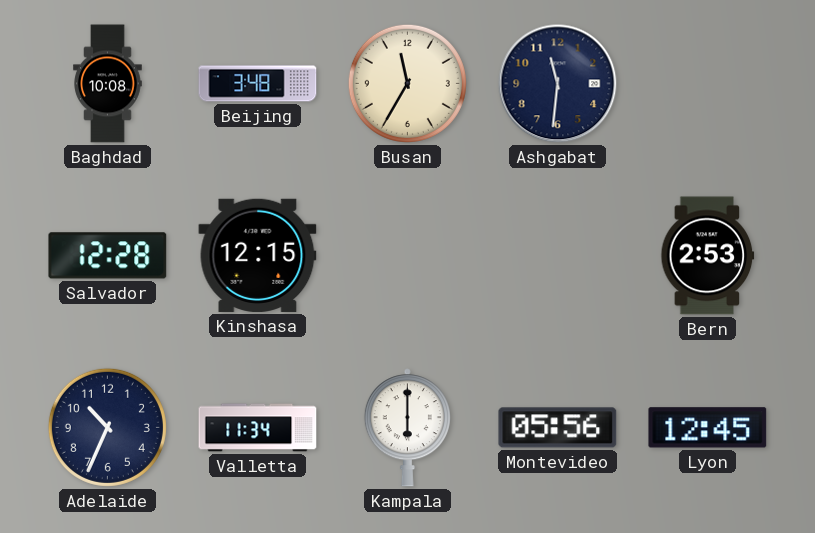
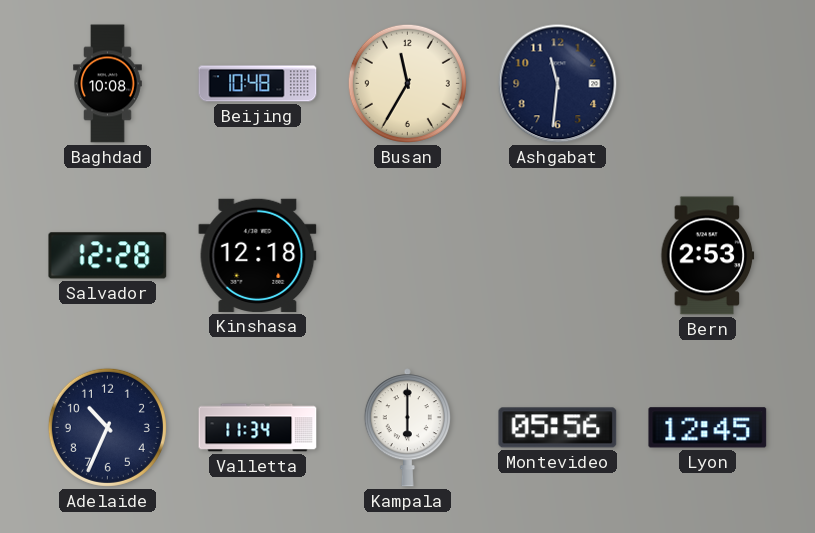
Beijing: 3:48 -> 10:48 (258, 84)
Kinshasa: 12:15 -> 12:18 (258, 255)
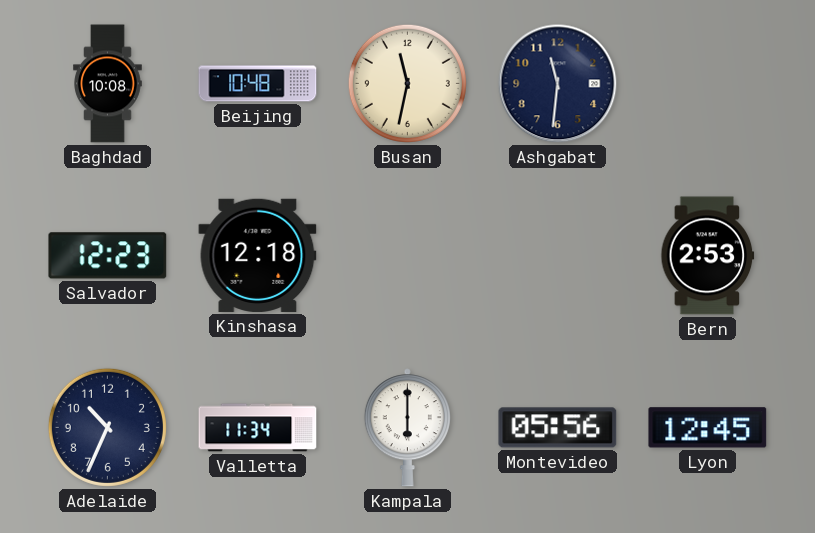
Busan: 11:35 -> 11:32 (407, 83)
Salvador: 12:28 -> 12:23 (108, 256)
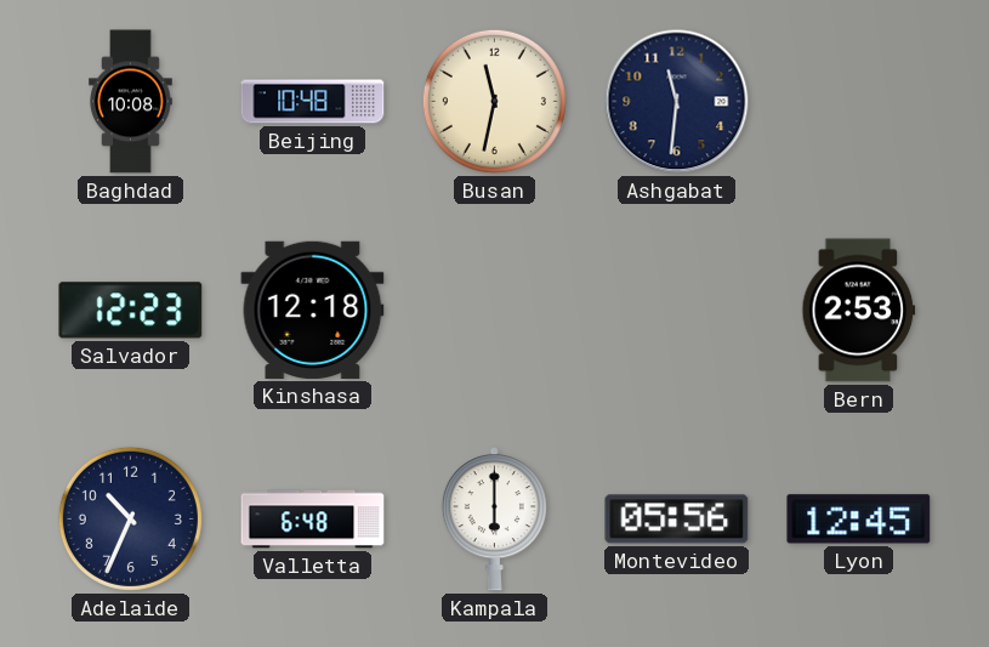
Valletta: 11:34 -> 6:48 (313, 520)
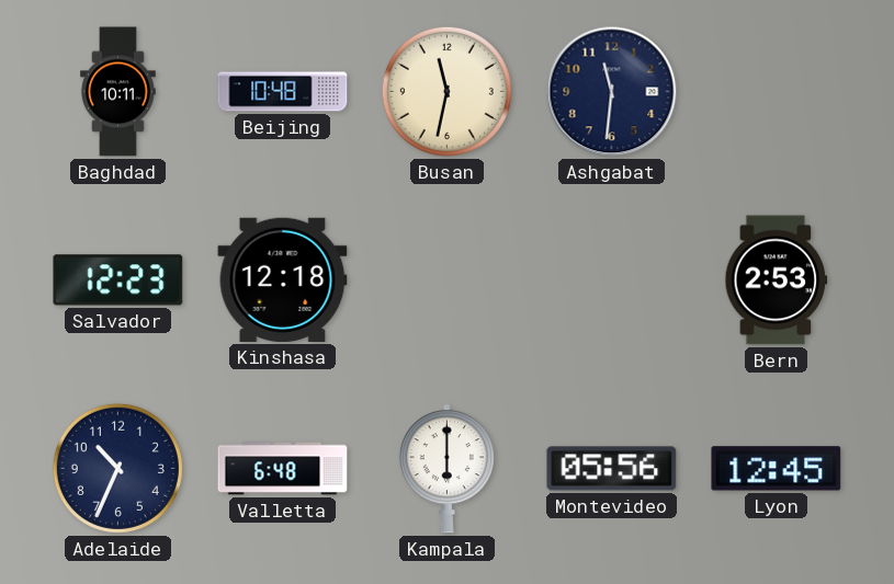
Baghdad: 10:08 -> 10:11 (118, 92)
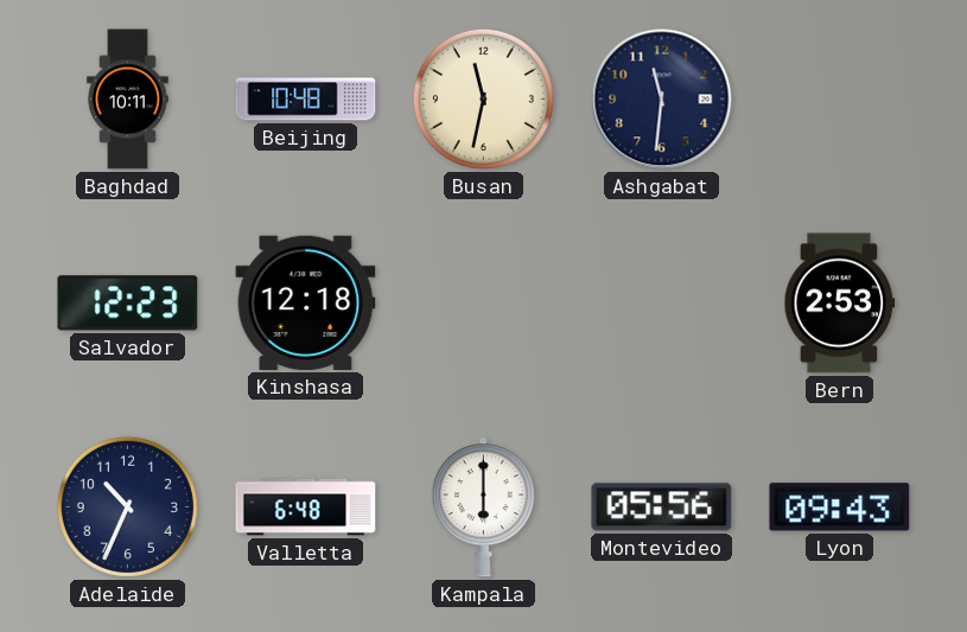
Lyon: 12:45 -> 09:43 (840, 507)
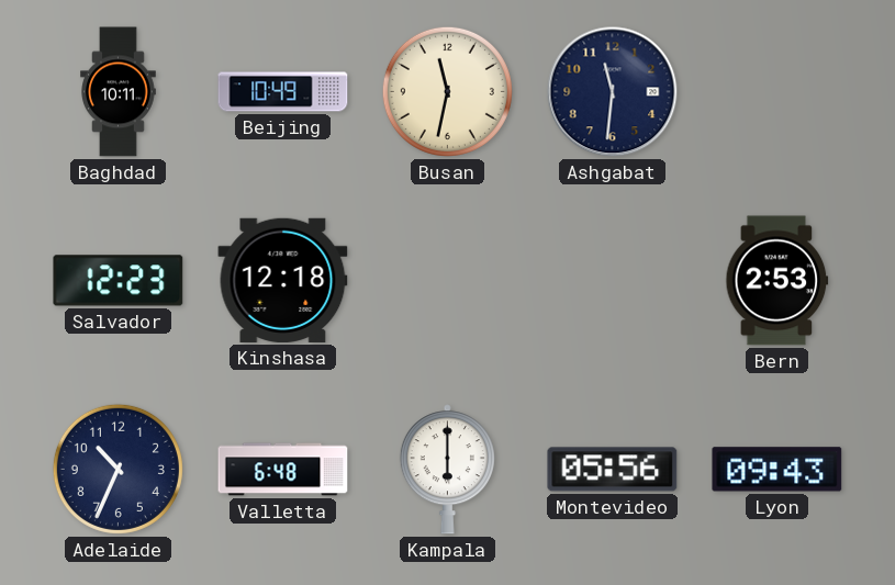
Beijing: 10:48 -> 10:49 (283, 92)
